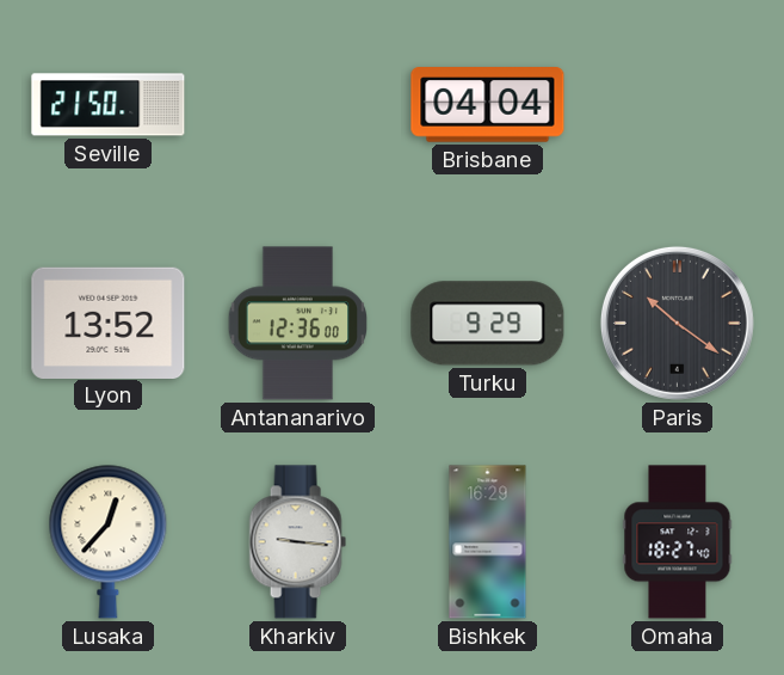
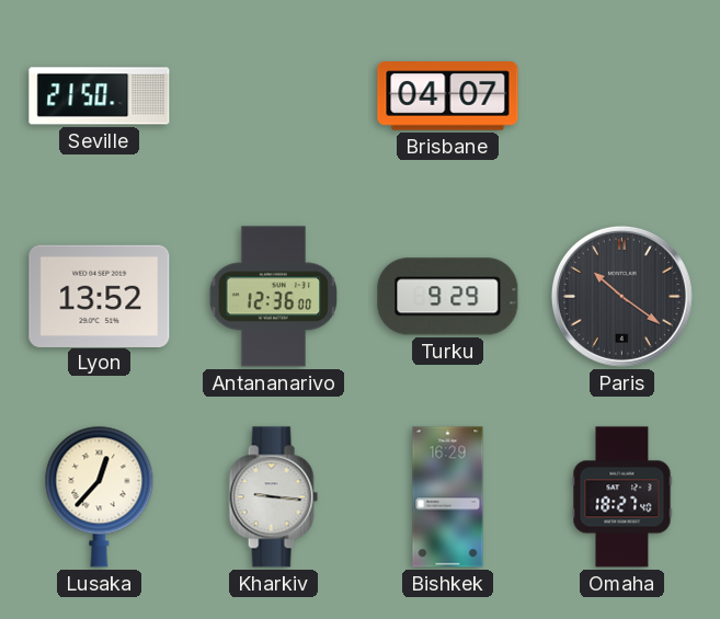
Brisbane: 04:04 -> 04:07 (448, 96)
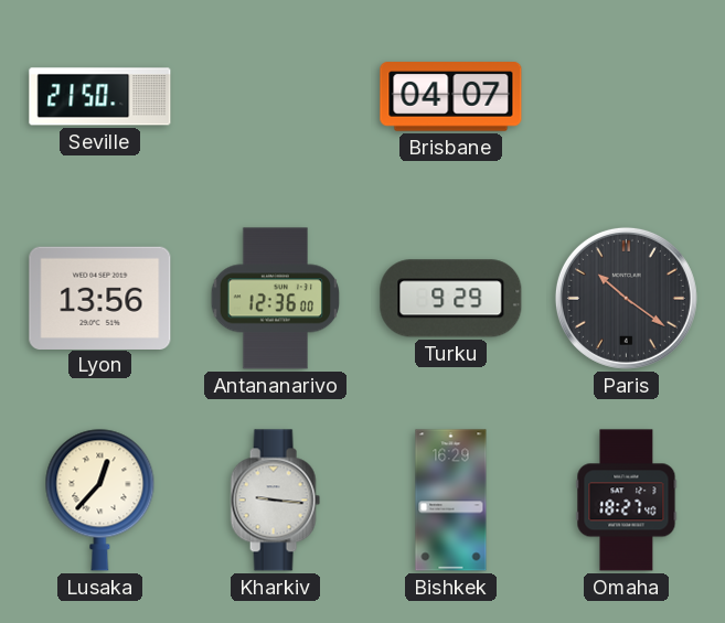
Lyon: 13:52 -> 13:56 (100, 298)
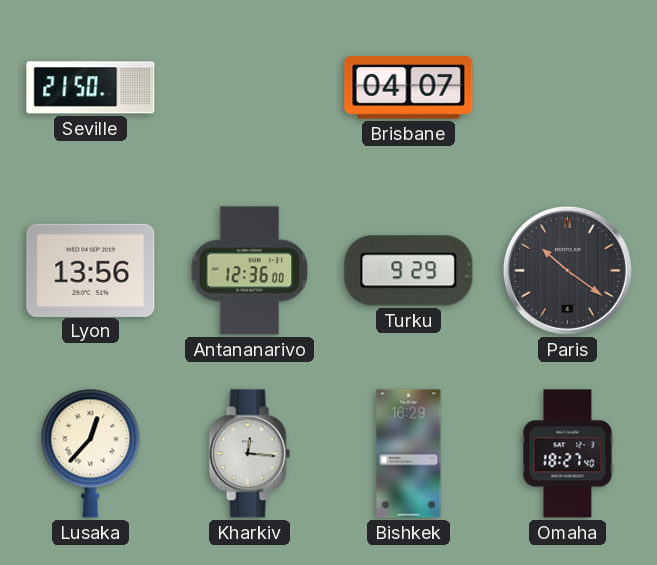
Kharkiv: 9:16 -> 12:16 (249, 454)
